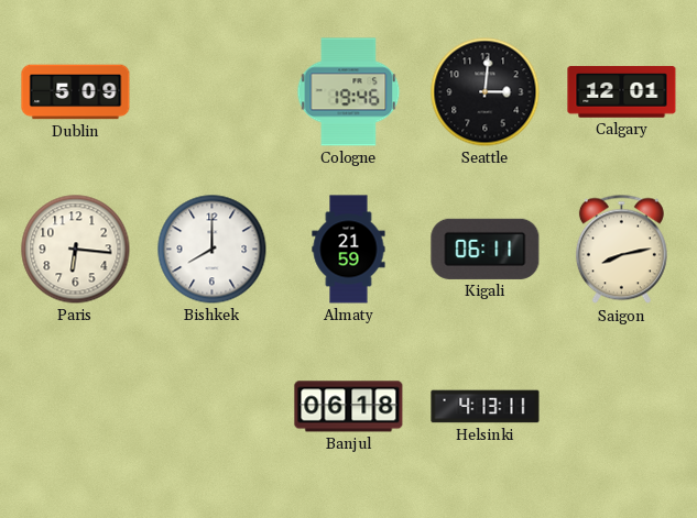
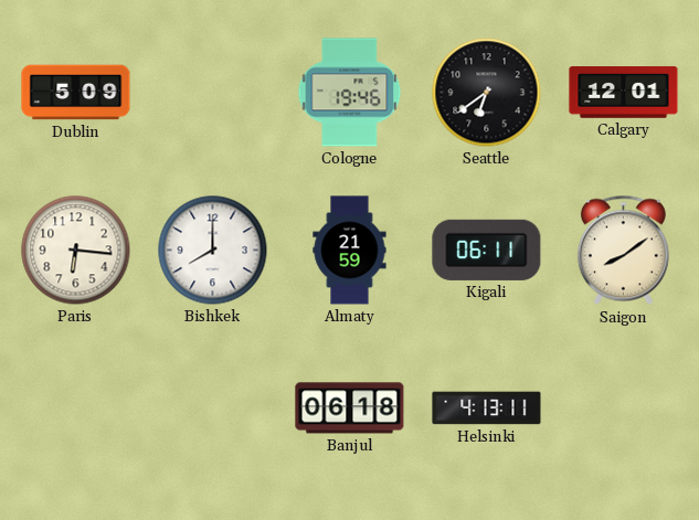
Seattle: 3:01 -> 6:39 (487, 93)
Saigon: 8:13 -> 8:09 (623, 251)
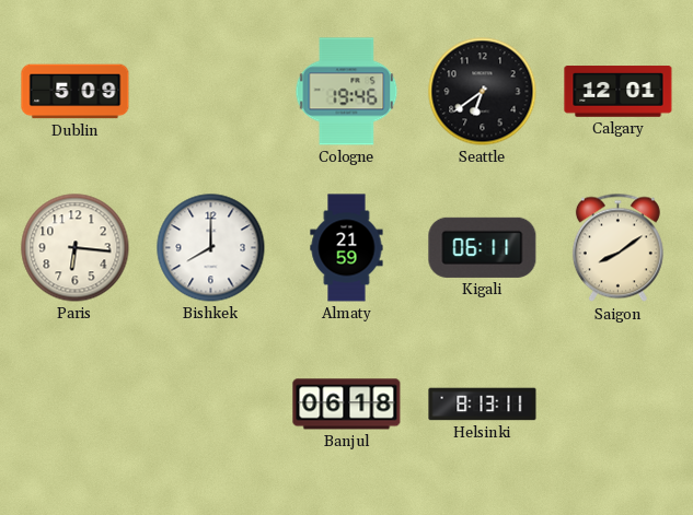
Helsinki: 4:13 -> 8:13 (483, 405)
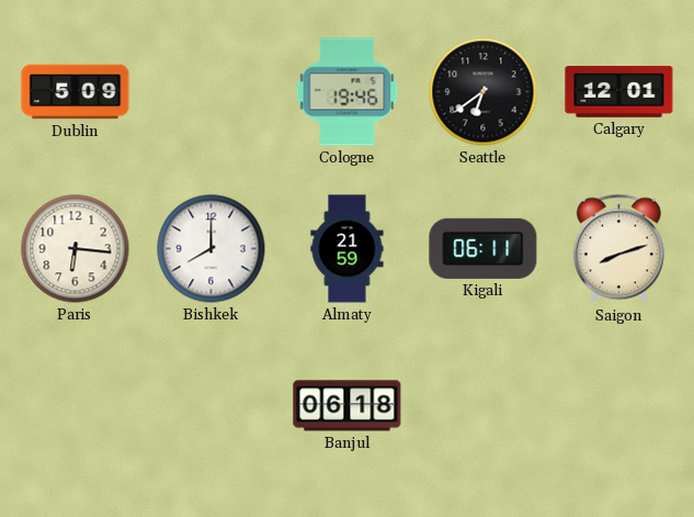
Saigon: 8:09 -> 8:12 (618, 249)
Helsinki: 8:13 -> none (483, 405)
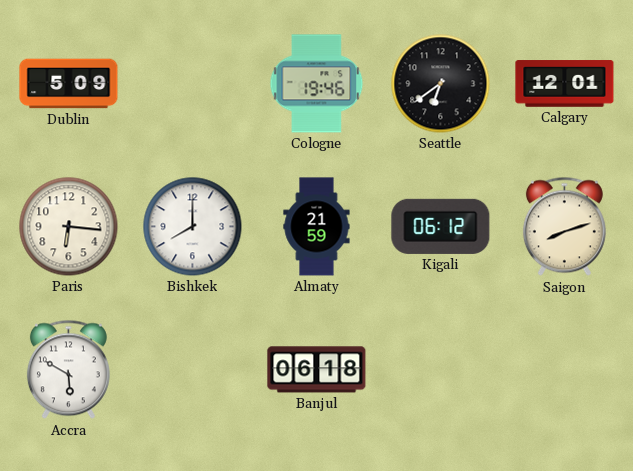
Kigali: 06:11 -> 06:12 (441, 226)
Accra: none -> 5:50 (68, 370)
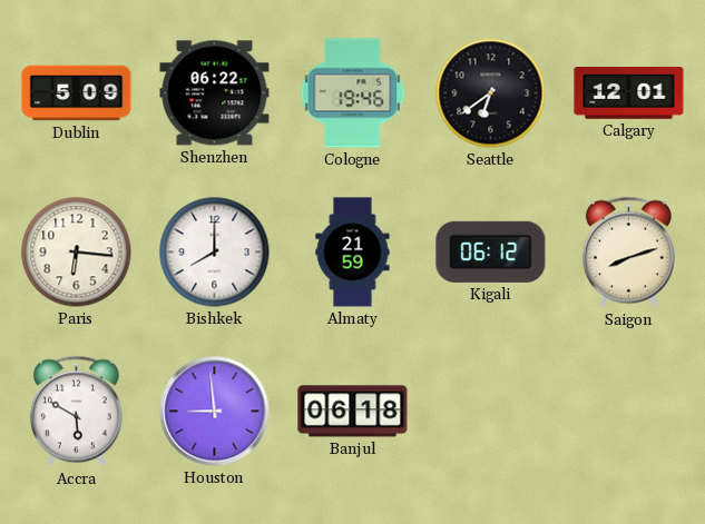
Shenzhen: none -> 06:22 (215, 93)
Houston: none -> 8:59 (215, 412)
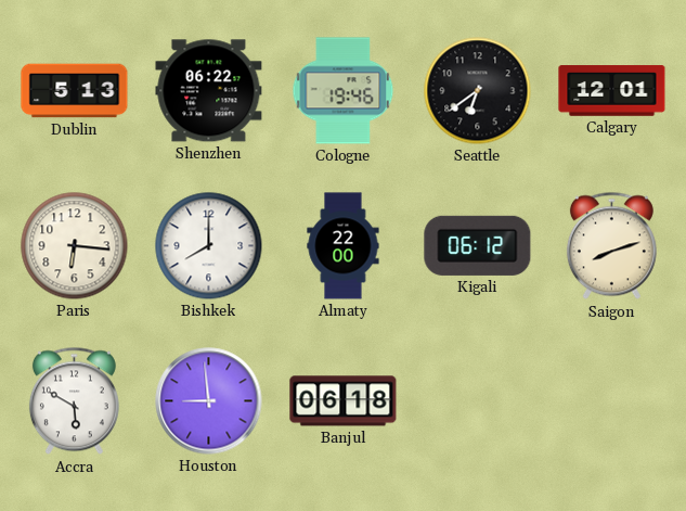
Dublin: 5:09 -> 5:13 (75, 91)
Almaty: 21:59 -> 22:00 (344, 246)
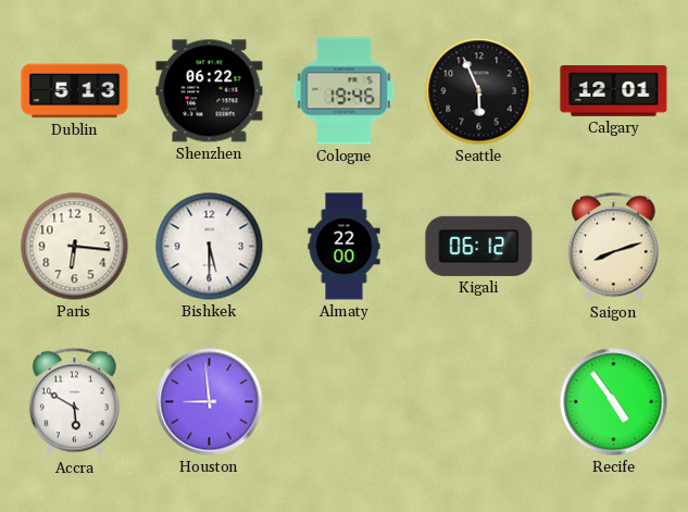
Seattle: 6:39 -> 5:56 (479, 91)
Bishkek: 8:00 -> 5:30 (210, 247)
Banjul: 06:18 -> none (344, 401)
Recife: none -> 4:54 (614, 402)
